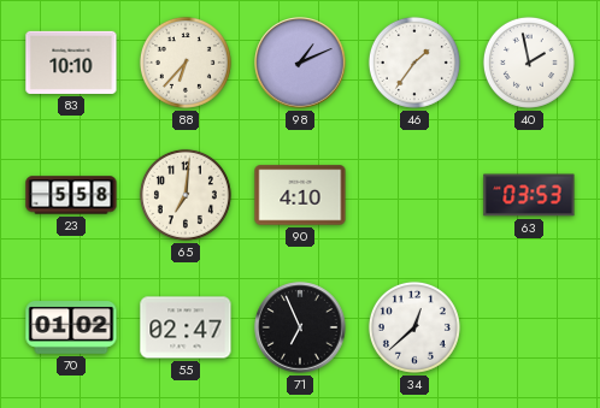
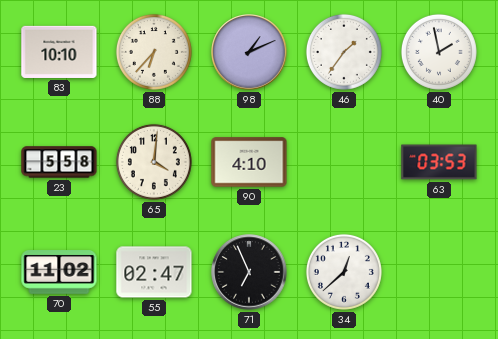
65: 7:01 -> 4:01 (154, 162)
70: 01:02 -> 11:02 (59, 272)
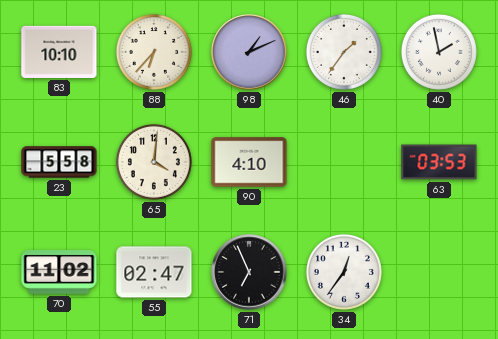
34: 12:38 -> 12:36 (344, 272)
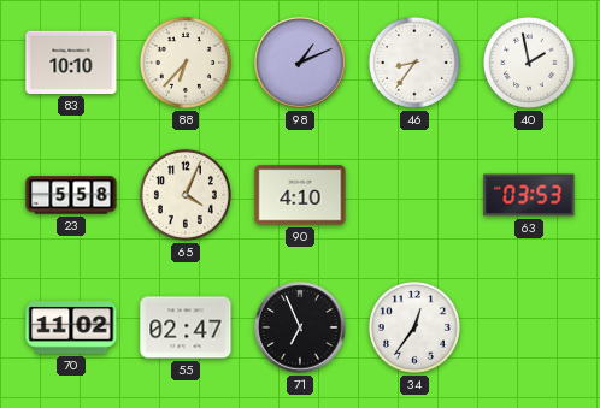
46: 1:36 -> 8:36 (414, 63)
65: 4:01 -> 4:04 (186, 195)
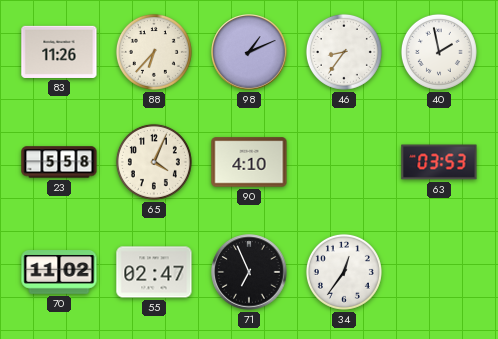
83: 10:10 -> 11:26 (59, 52)
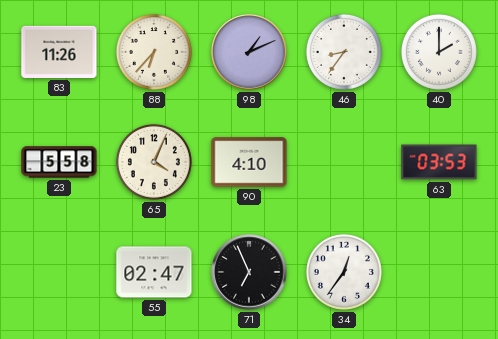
40: 1:58 -> 2:00 (439, 52)
70: 11:02 -> none (59, 272)
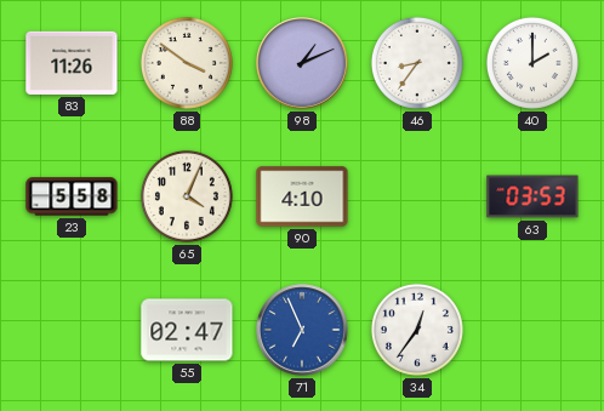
88: 6:37 -> 3:51 (187, 63)
71 dial: black -> blue (302, 330)
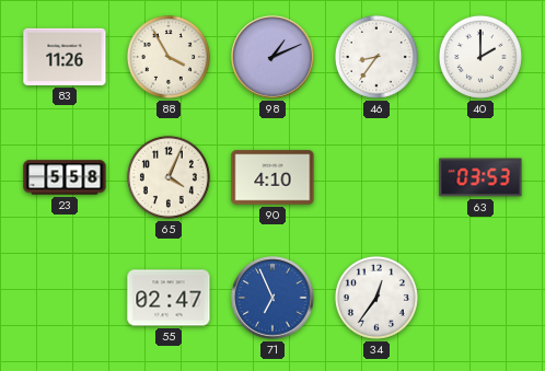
88: 3:51 -> 3:55 (169, 57)
